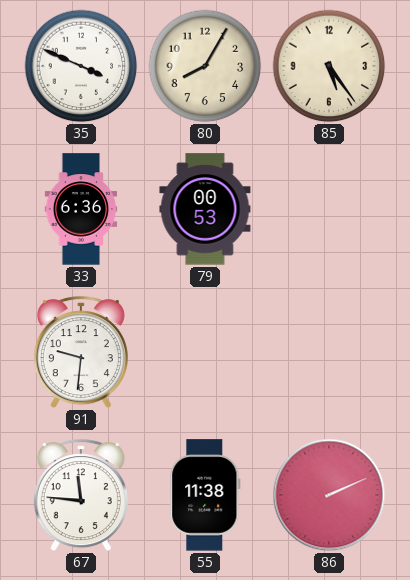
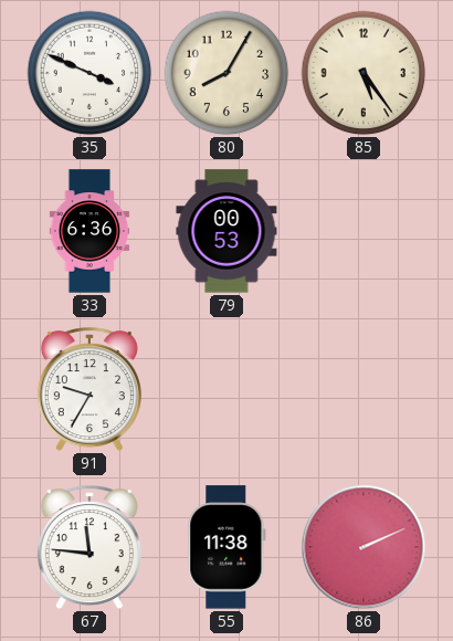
91: 9:31 -> 9:35 (89, 390)
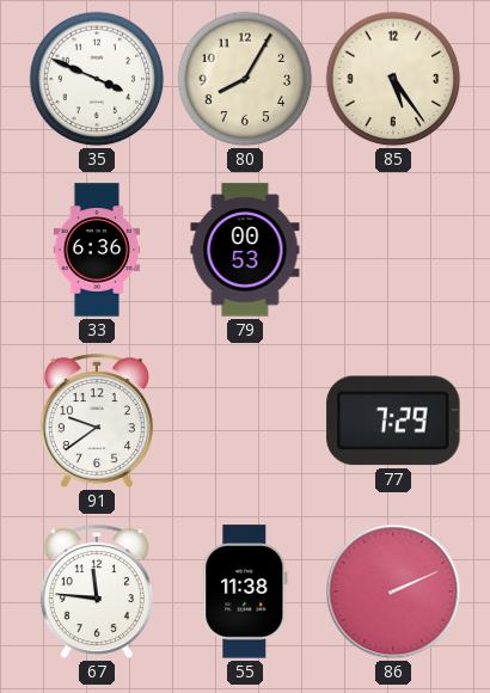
91: 9:35 -> 9:39 (97, 422)
77: none -> 7:29 (393, 421)
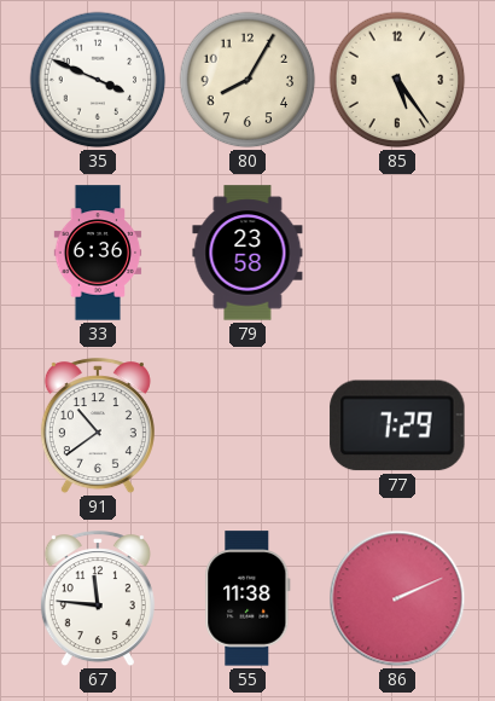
79: 00:53 -> 23:58 (247, 253)
91: 9:39 -> 10:39 (98, 427)
